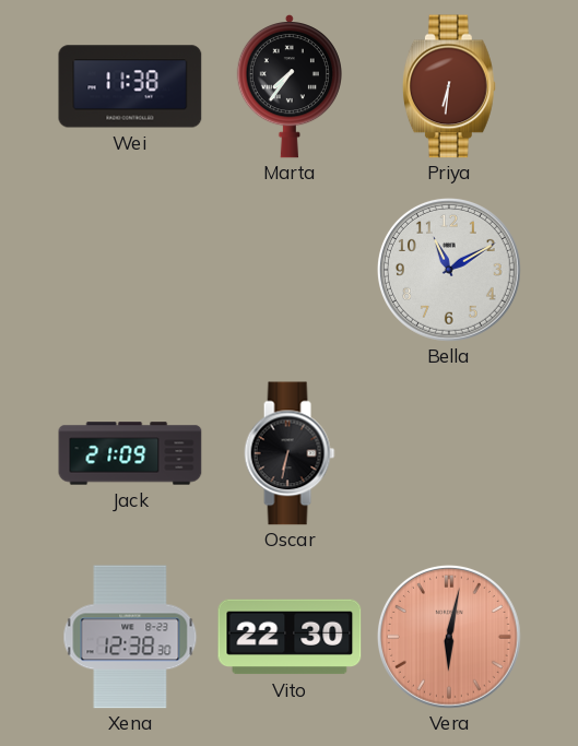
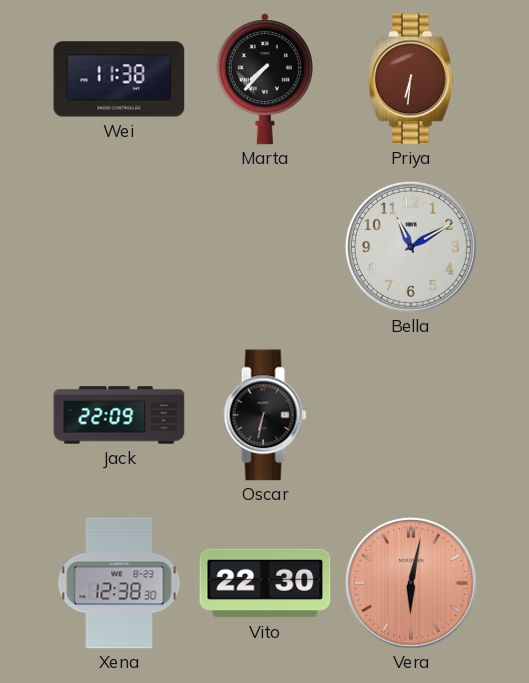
Marta: 7:36 -> 7:37 (265, 79)
Jack: 21:09 -> 22:09 (119, 415)
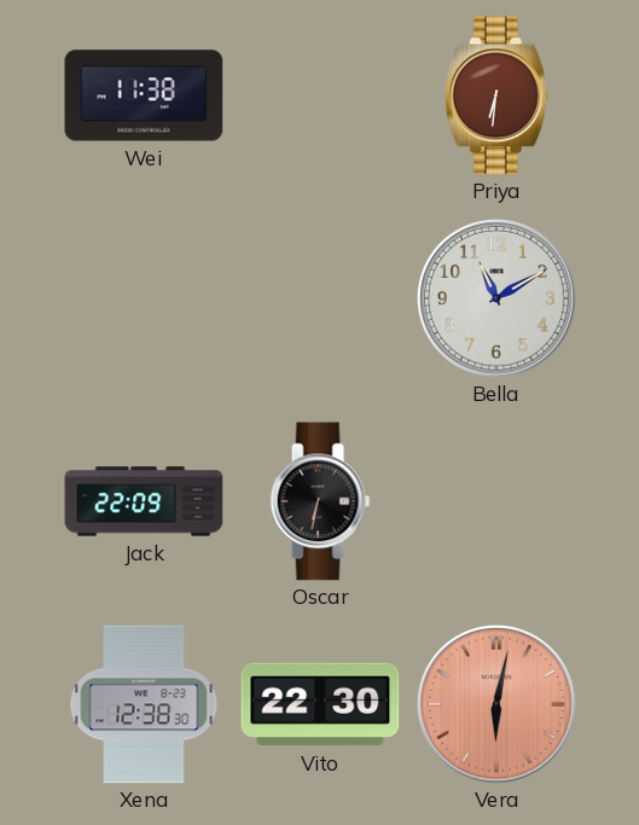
Marta: 7:37 -> none (265, 79)
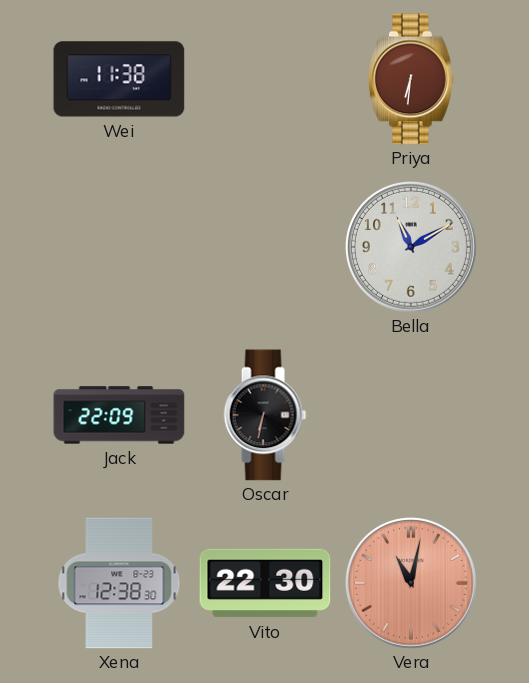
Vera: 6:02 -> 11:02 (411, 583)
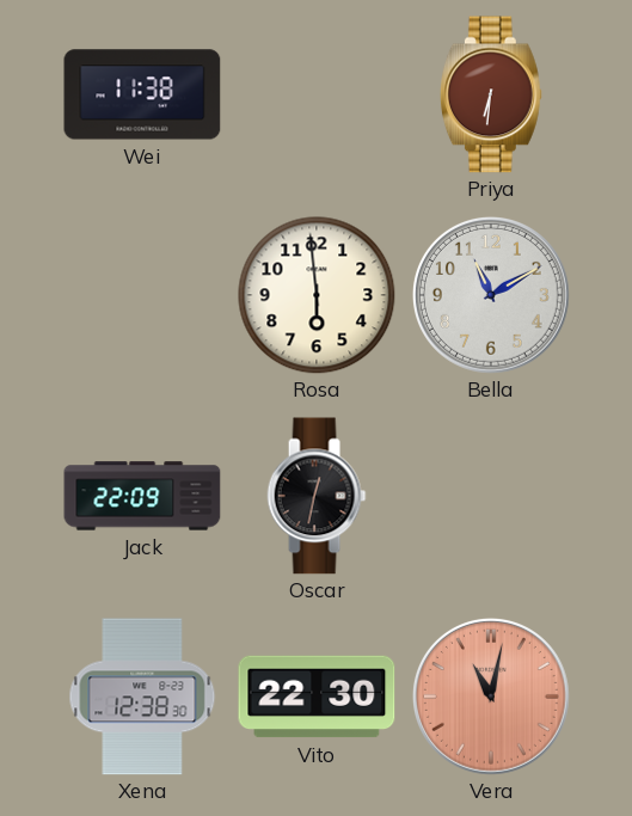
Rosa: none -> 5:59 (317, 295)
Oscar: 6:32 -> 12:32 (317, 496)
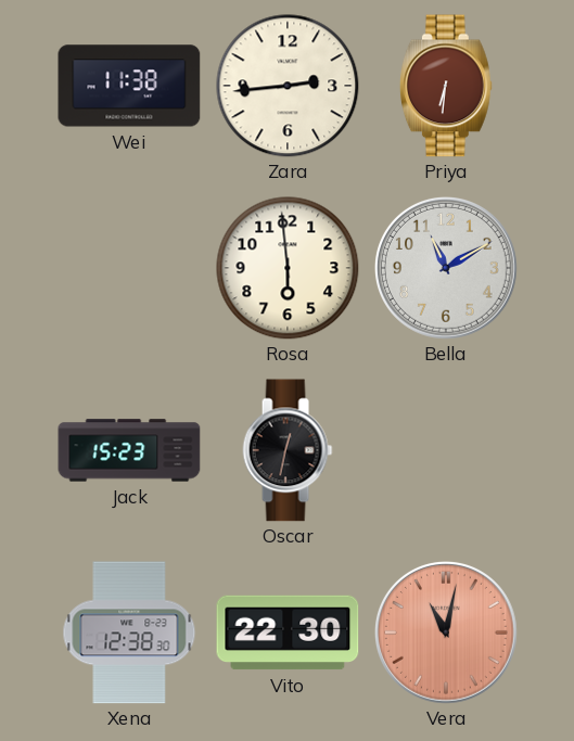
Zara: none -> 2:44 (288, 86)
Jack: 22:09 -> 15:23 (129, 450)
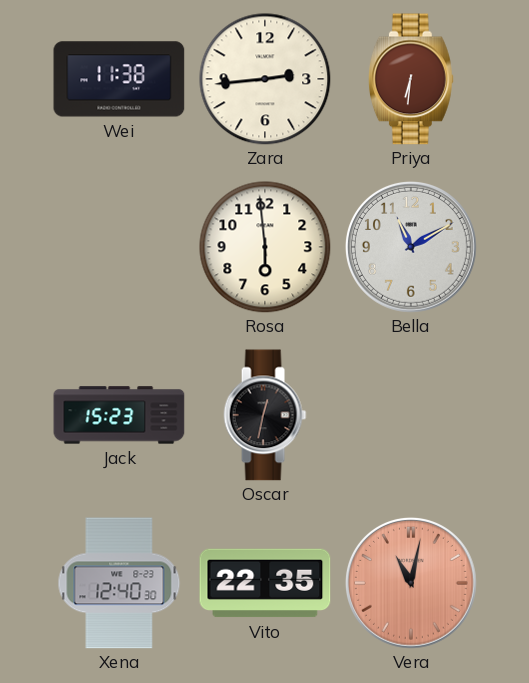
Xena: 12:38 -> 12:40 (119, 583)
Vito: 22:30 -> 22:35 (265, 583)
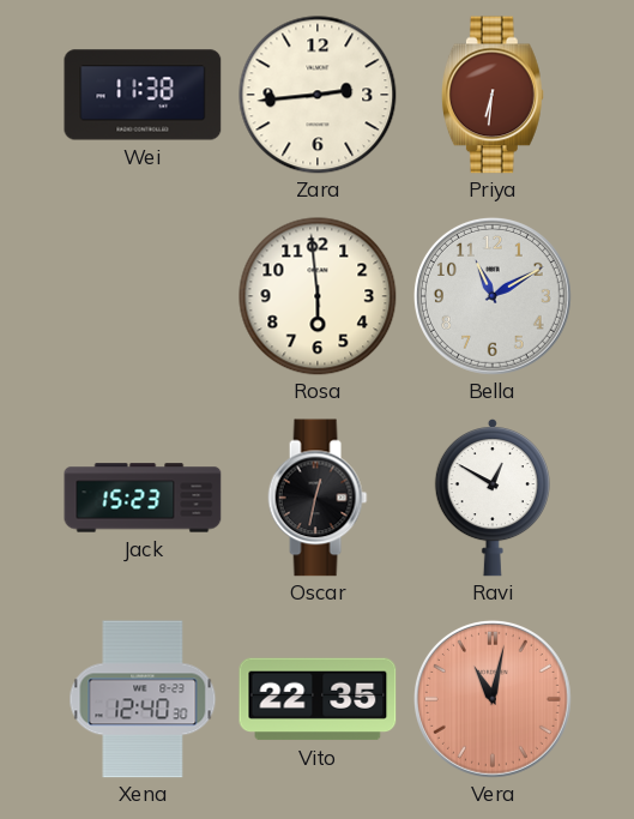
Ravi: none -> 12:50 (493, 498)
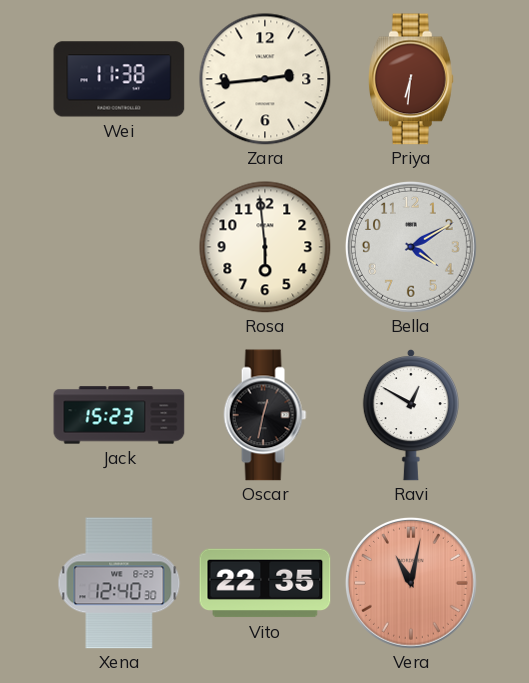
Bella: 11:10 -> 4:10 (411, 247)
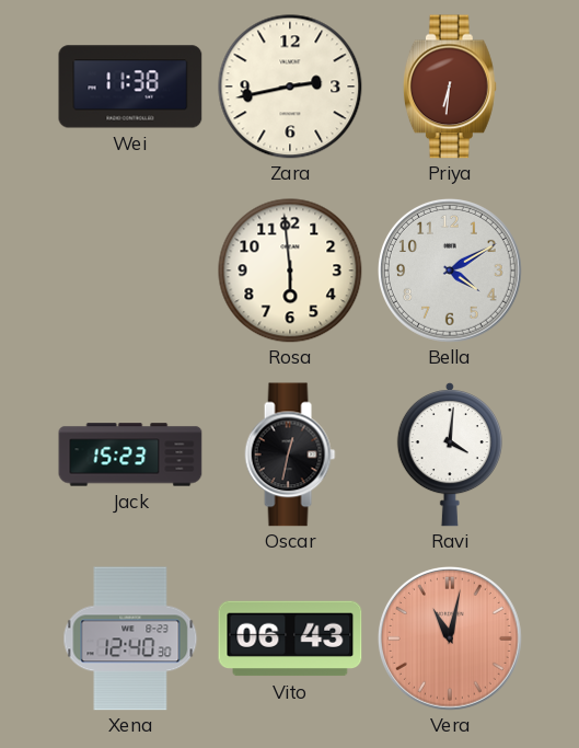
Zara: 2:44 -> 2:43 (290, 87)
Ravi: 12:50 -> 4:01 (450, 454)
Vito: 22:35 -> 06:43 (290, 638)
